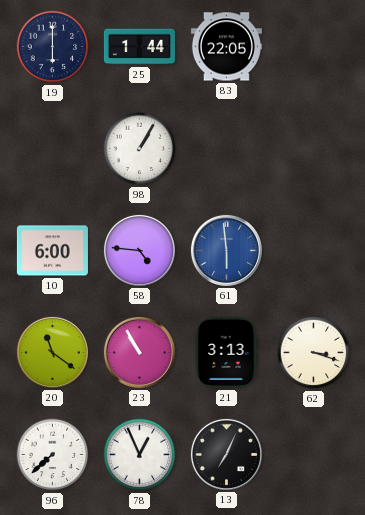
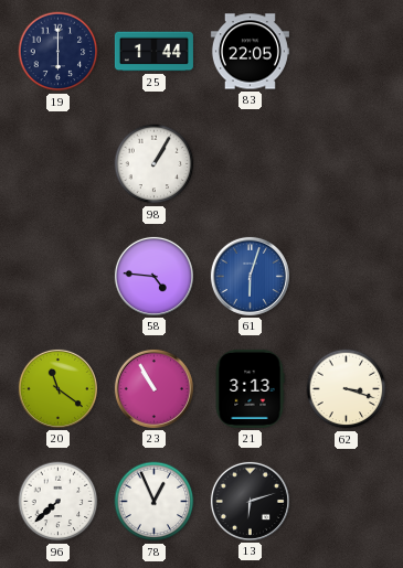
10: 6:00 -> none (52, 251)
61: 5:59 -> 6:03 (250, 276)
13: 7:04 -> 6:12 (250, 501)
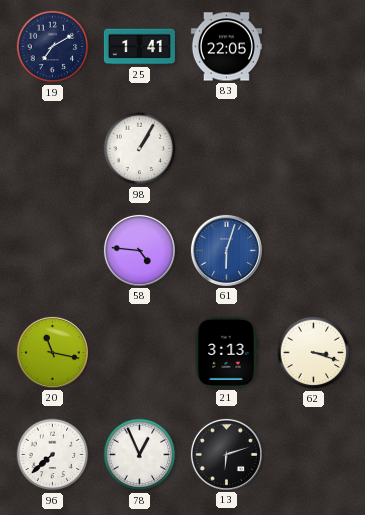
19: 6:00 -> 7:10 (53, 47)
25: 1:44 -> 1:41 (139, 47)
20: 11:21 -> 11:17 (52, 352)
23: 10:55 -> none (153, 388)
